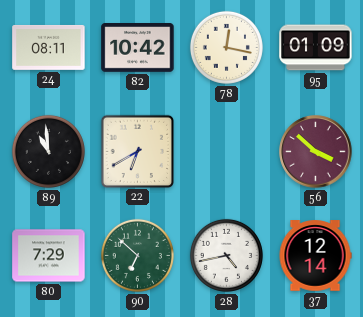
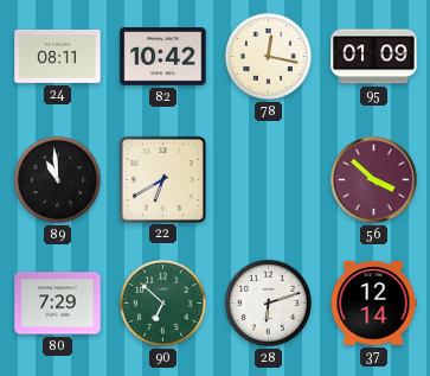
28: 4:43 -> 6:12 (268, 302)
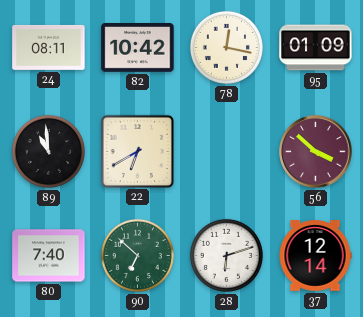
80: 7:29 -> 7:40 (49, 256)
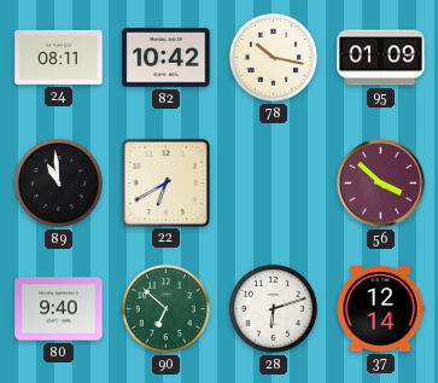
78: 12:17 -> 10:17 (273, 57)
80: 7:40 -> 9:40 (59, 309)
